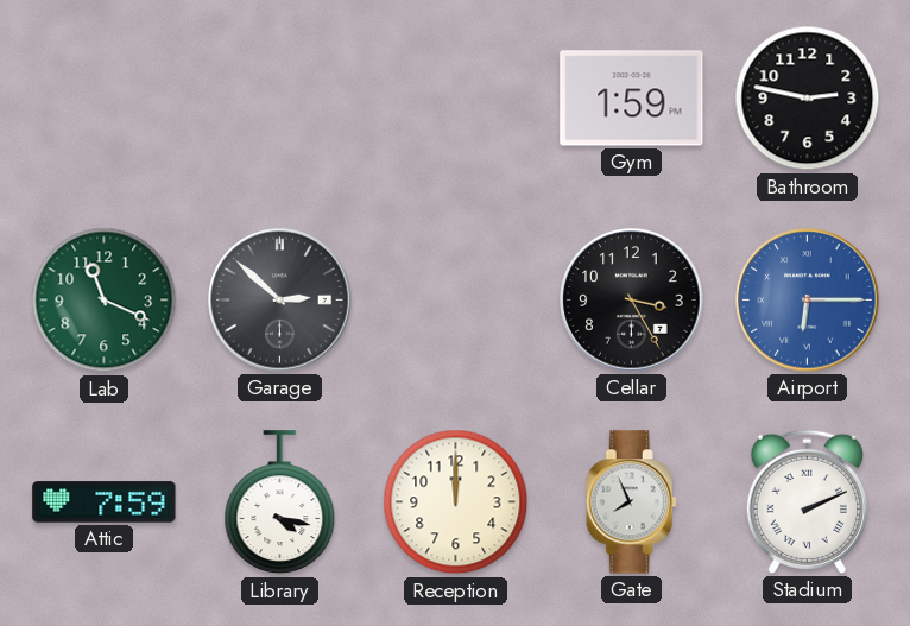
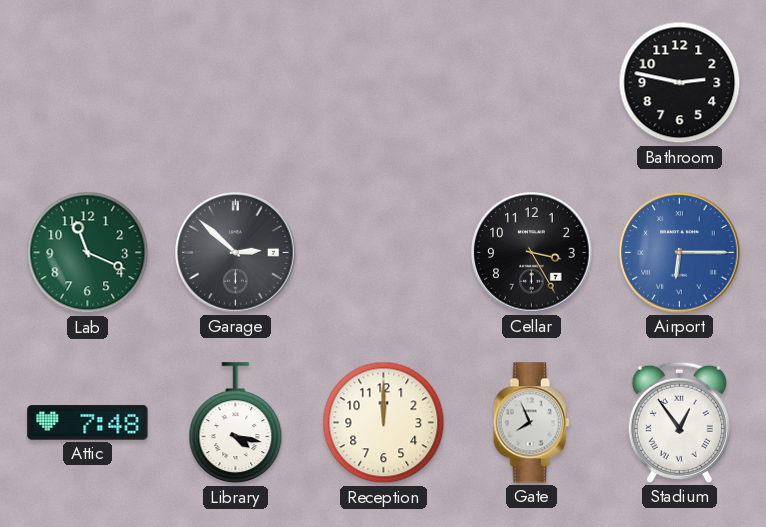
Gym: 1:59 -> none (632, 99)
Attic: 7:59 -> 7:48 (88, 423)
Stadium: 2:11 -> 12:54 (679, 422)
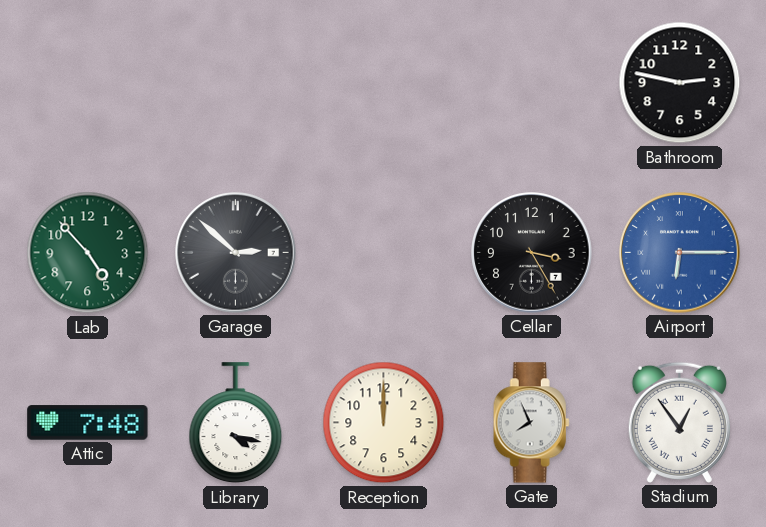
Lab: 11:19 -> 4:53 (88, 253)
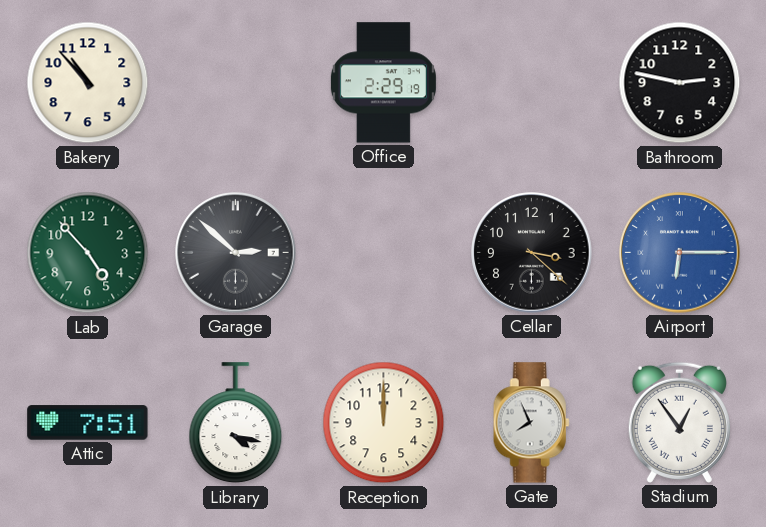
Bakery: none -> 10:53 (88, 83)
Office: none -> 2:29 (383, 83)
Cellar: 3:25 -> 3:22 (532, 253)
Attic: 7:48 -> 7:51 (88, 423)
